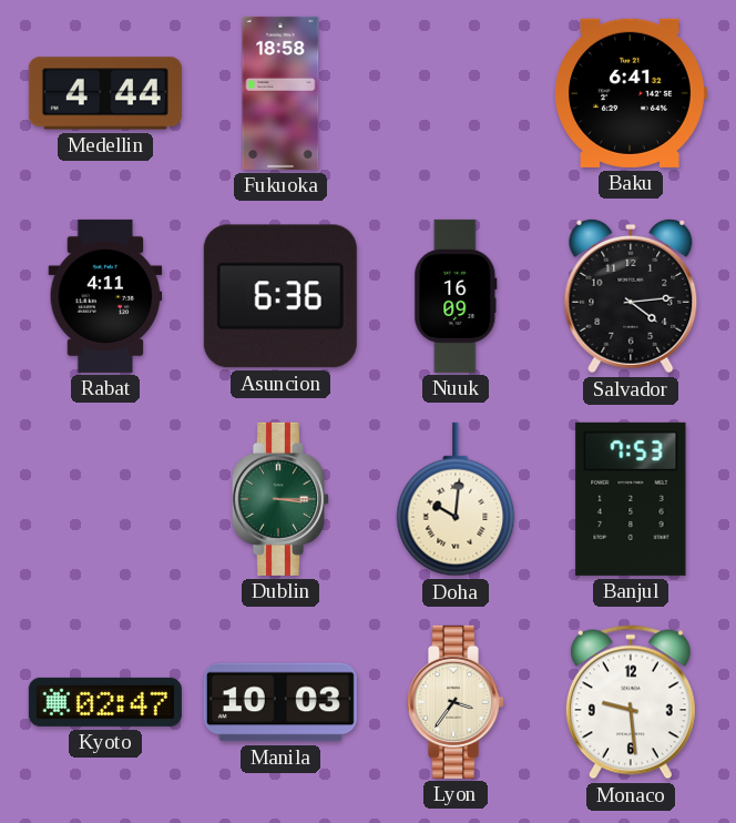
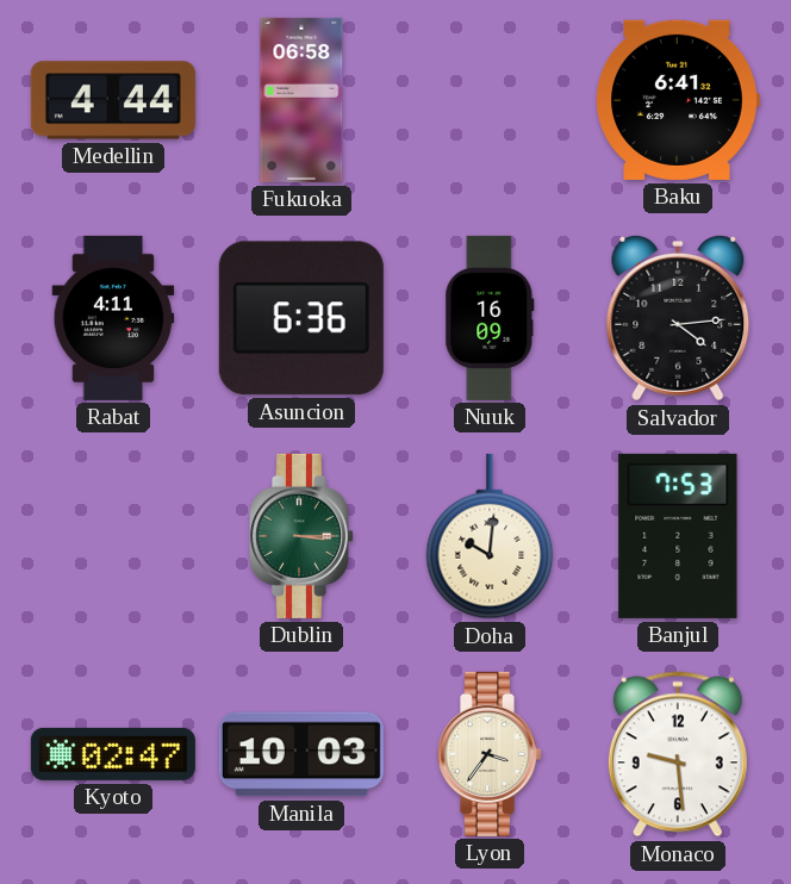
Fukuoka: 18:58 -> 06:58 (301, 100)
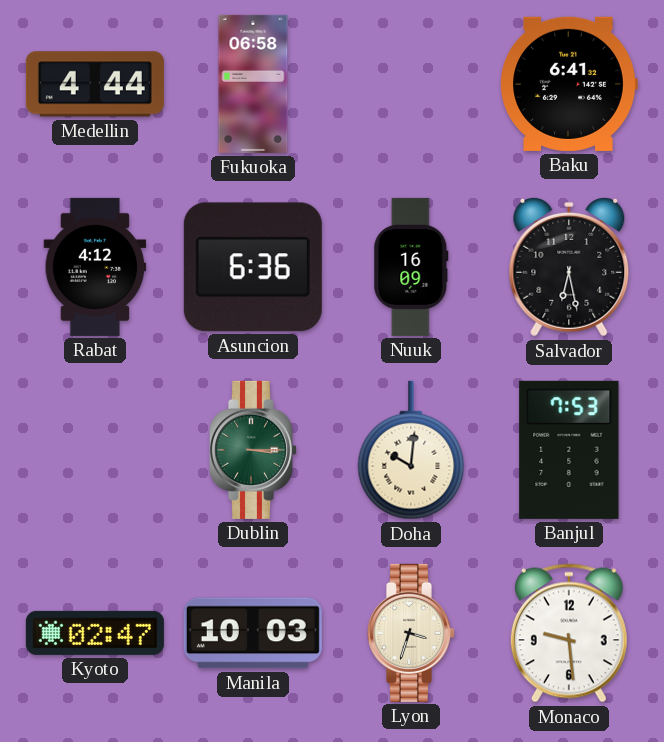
Rabat: 4:11 -> 4:12 (95, 267)
Salvador: 4:14 -> 6:28 (569, 267)
Lyon: 3:36 -> 3:33 (411, 633)
